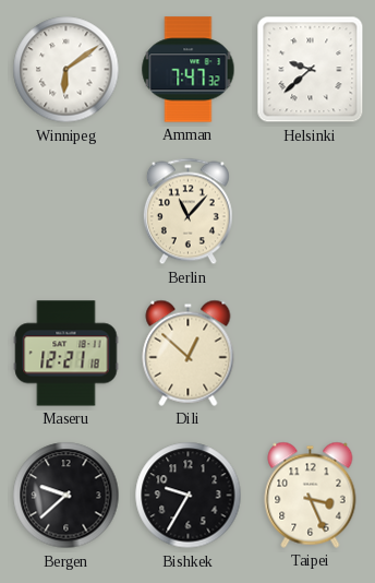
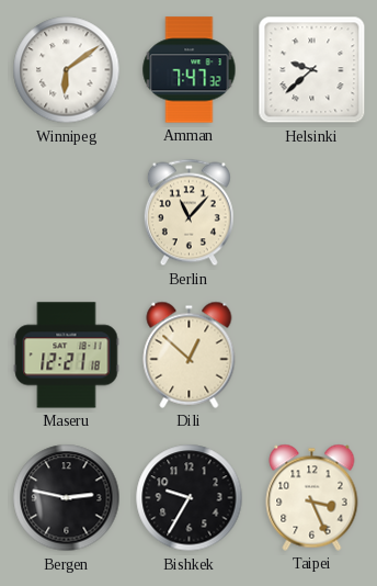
Bergen: 9:38 -> 2:47 (67, 498)
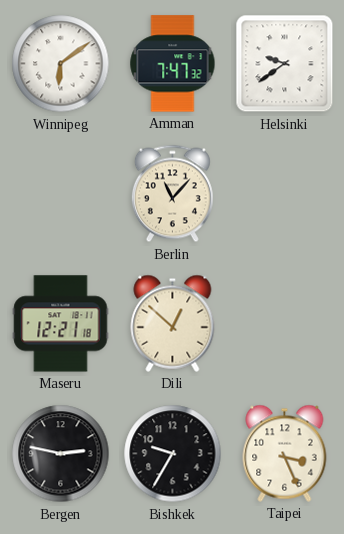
Helsinki: 9:38 -> 9:39 (285, 64)
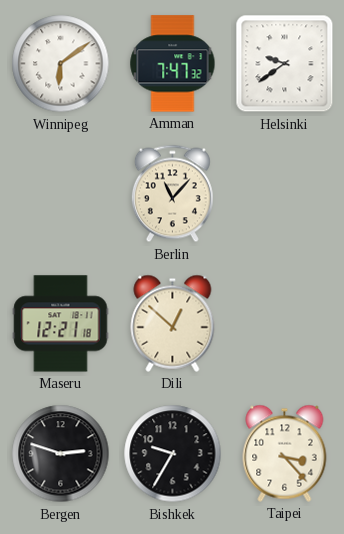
Bergen: 2:47 -> 2:48 (61, 454)
Taipei: 3:26 -> 3:23 (285, 453)
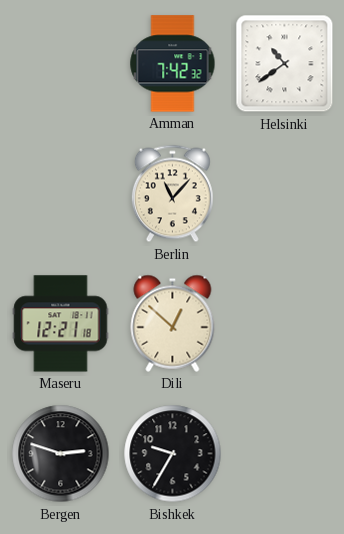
Winnipeg: 6:09 -> none (61, 64)
Amman: 7:47 -> 7:42 (173, 64)
Helsinki: 9:39 -> 10:39 (285, 64)
Taipei: 3:23 -> none (285, 453)
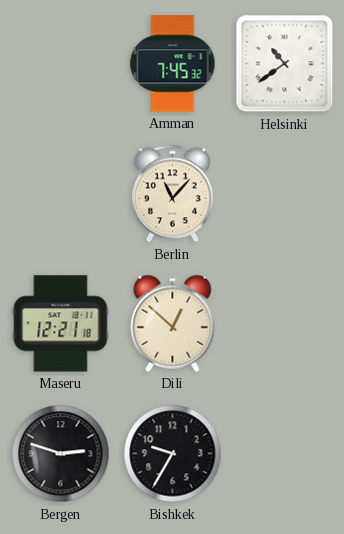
Amman: 7:42 -> 7:45 (173, 64)
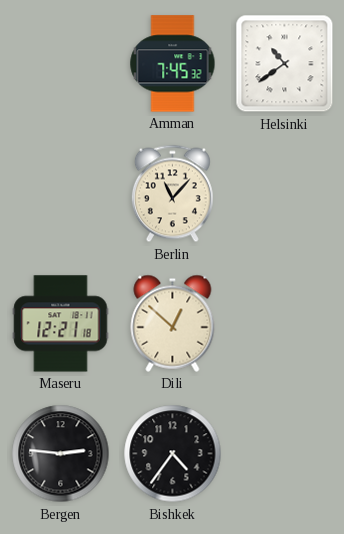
Bergen: 2:48 -> 2:46 (61, 454)
Bishkek: 9:35 -> 4:36 (173, 454)
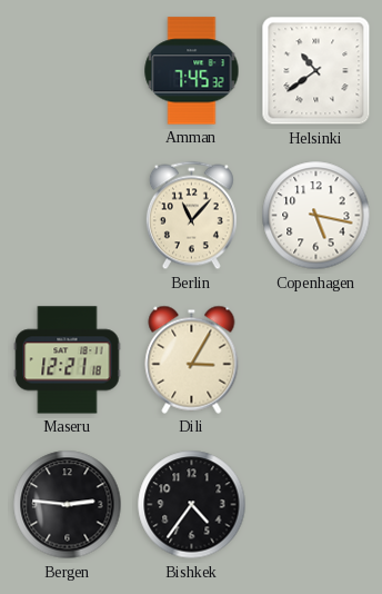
Copenhagen: none -> 5:17 (316, 216)
Dili: 12:52 -> 3:05 (192, 359)
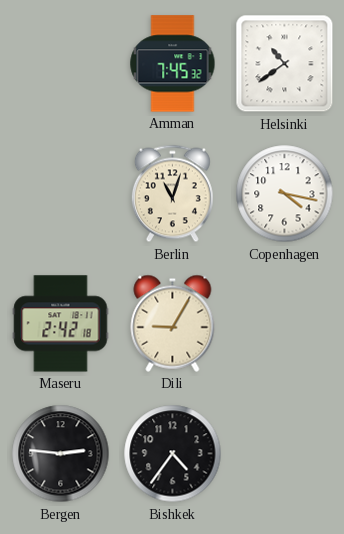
Berlin: 11:07 -> 11:03 (172, 194)
Copenhagen: 5:17 -> 4:17 (285, 194)
Maseru: 12:21 -> 2:42 (61, 324)
Dili: 3:05 -> 9:05 (173, 323)
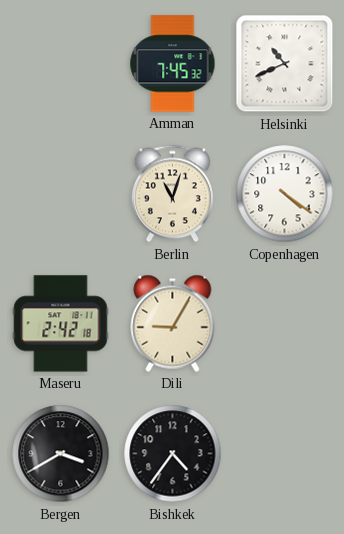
Helsinki: 10:39 -> 10:41 (285, 64)
Copenhagen: 4:17 -> 4:21 (285, 194)
Bergen: 2:46 -> 3:40 (61, 454)
